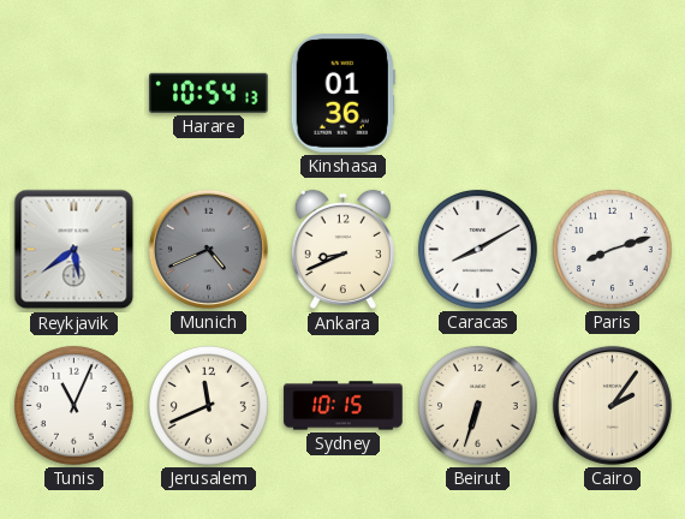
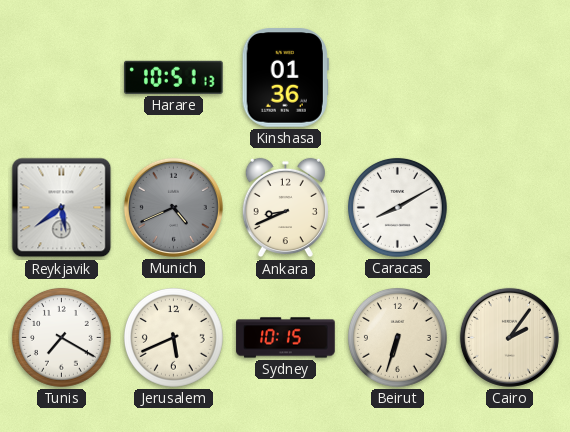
Harare: 10:54 -> 10:51 (174, 77)
Paris: 8:12 -> none (612, 249)
Tunis: 11:04 -> 7:20 (61, 337)
Jerusalem: 11:41 -> 5:41 (173, 337)
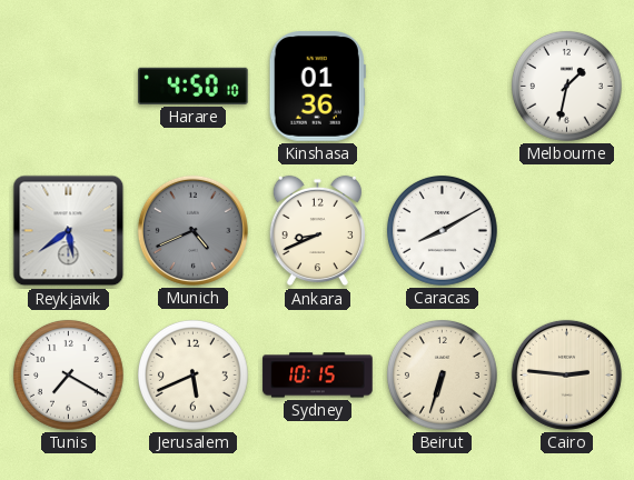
Harare: 10:51 -> 4:50 (194, 86)
Melbourne: none -> 1:32 (566, 86)
Cairo: 2:06 -> 2:46 (566, 374)
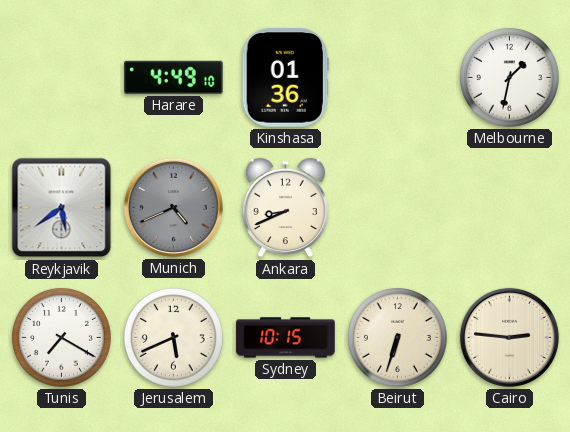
Harare: 4:50 -> 4:49 (174, 77)
Caracas: 8:10 -> none (442, 230)
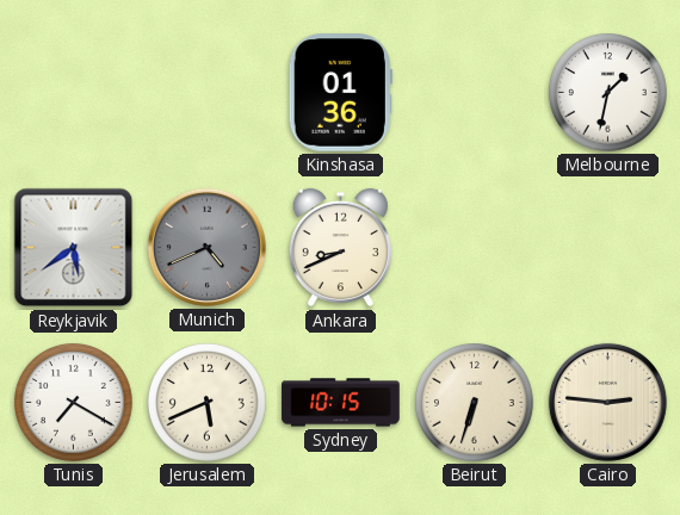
Harare: 4:49 -> none (174, 77)
